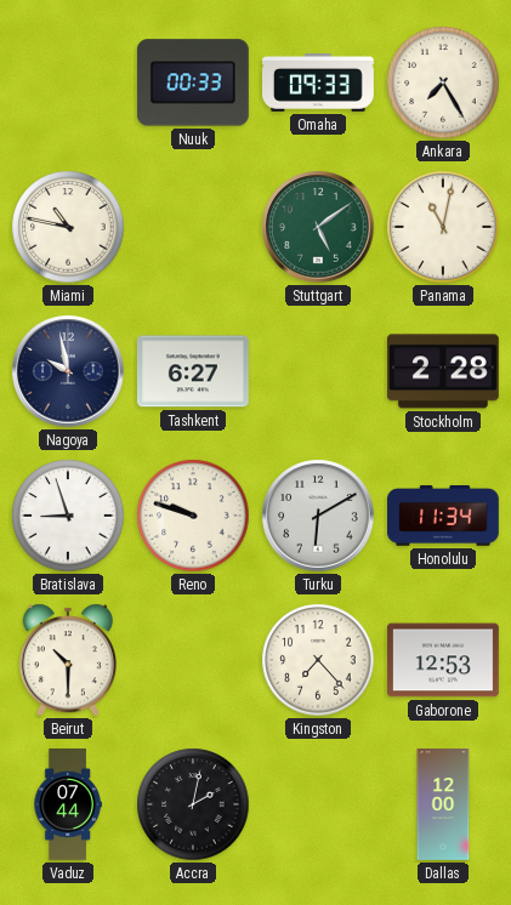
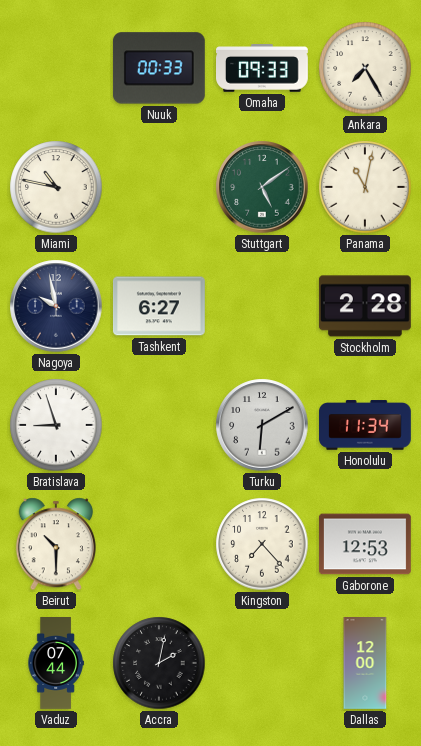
Reno: 9:48 -> none (193, 516)
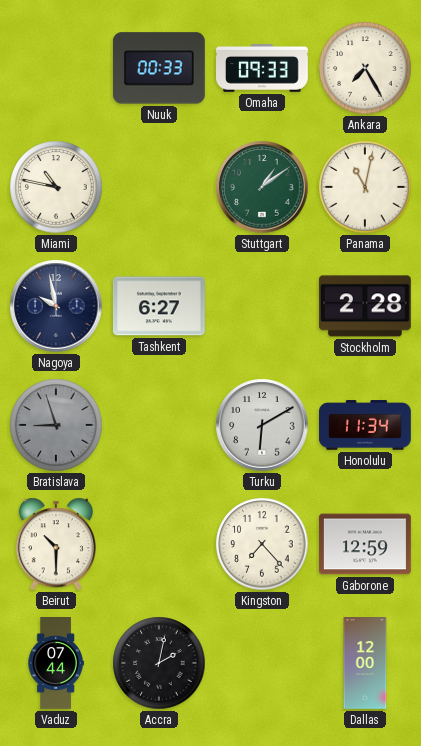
Stuttgart: 5:09 -> 1:09 (262, 187)
Bratislava dial: white -> grey (56, 425)
Gaborone: 12:53 -> 12:59 (365, 544)
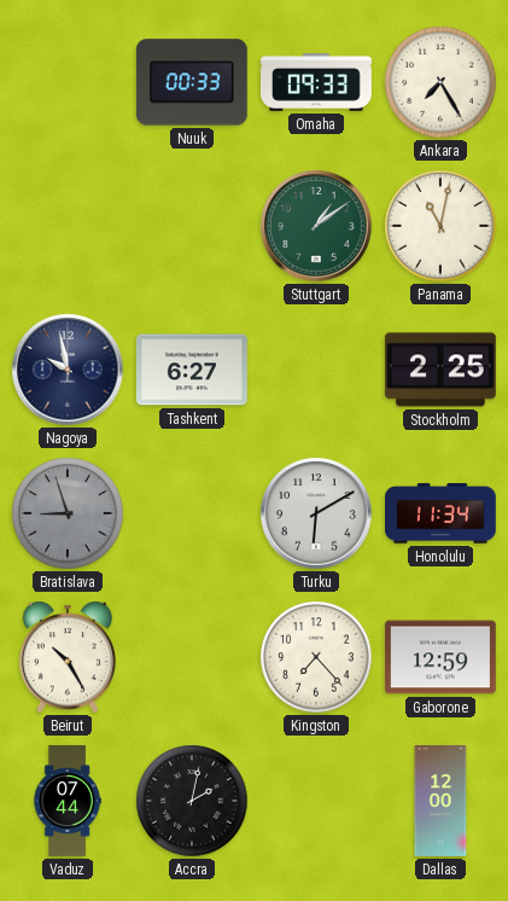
Miami: 10:47 -> none (56, 187)
Stockholm: 2:28 -> 2:25 (440, 370)
Beirut: 10:30 -> 10:25 (68, 657)
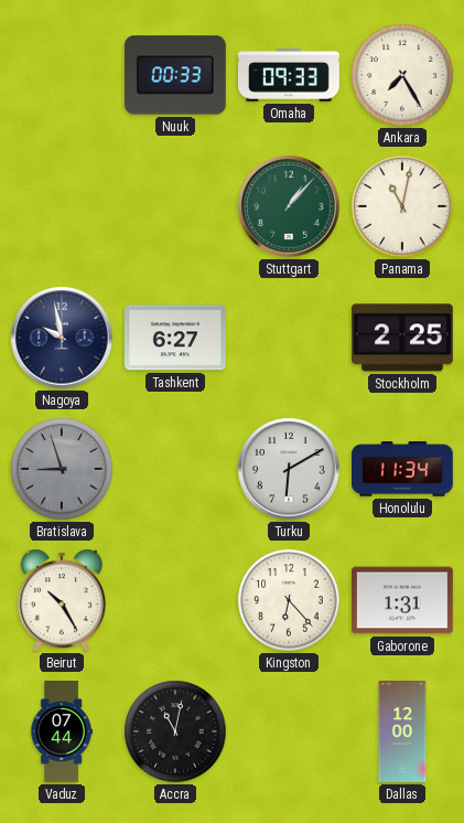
Stuttgart: 1:09 -> 1:07 (289, 206)
Kingston: 7:23 -> 6:23 (289, 600)
Gaborone: 12:59 -> 1:31 (402, 600)
Accra: 2:02 -> 11:02 (175, 731)
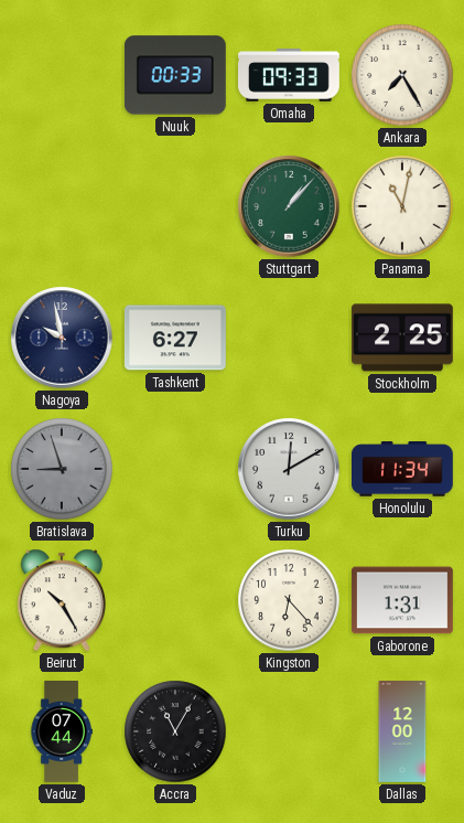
Turku: 6:10 -> 12:10 (289, 469)
Accra: 11:02 -> 11:05 (175, 731)
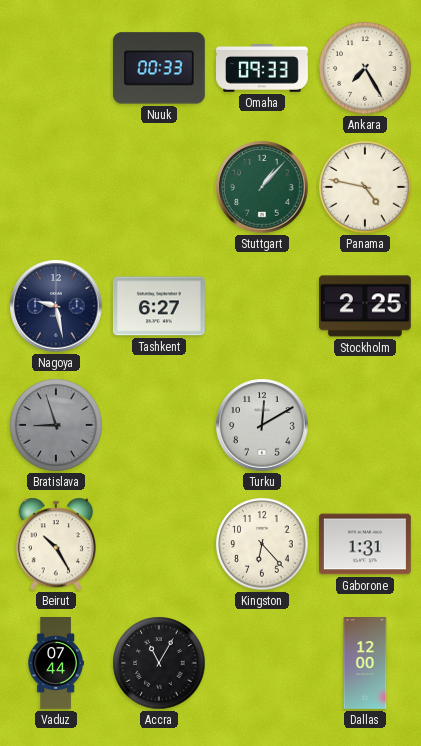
Panama: 11:02 -> 4:47 (365, 187)
Nagoya: 9:58 -> 9:28 (56, 306)
Honolulu: 11:34 -> none (403, 469)
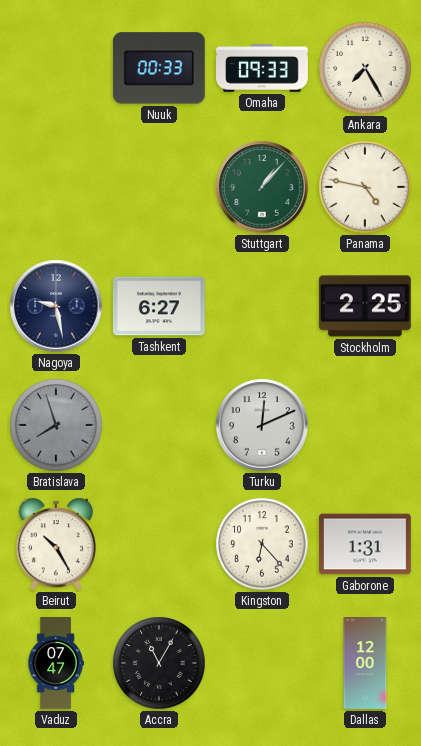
Bratislava: 8:57 -> 7:57 (56, 425)
Turku: 12:10 -> 12:11 (262, 425)
Vaduz: 07:44 -> 07:47 (56, 664)
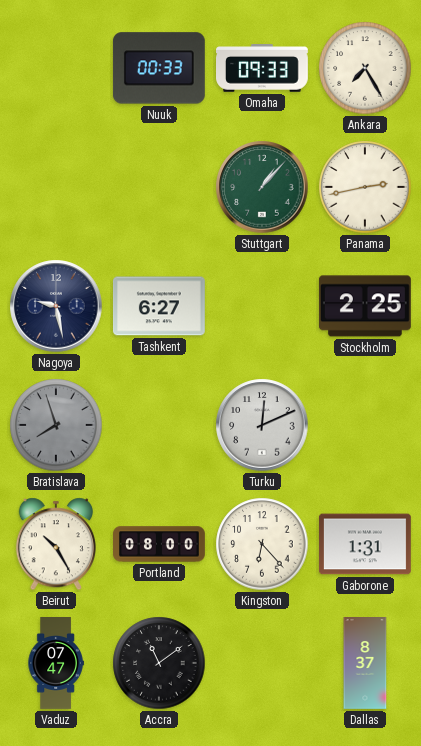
Panama: 4:47 -> 2:43 (365, 187)
Portland: none -> 08:00 (160, 544)
Accra: 11:05 -> 11:09 (159, 663)
Dallas: 12:00 -> 8:37 (365, 664)
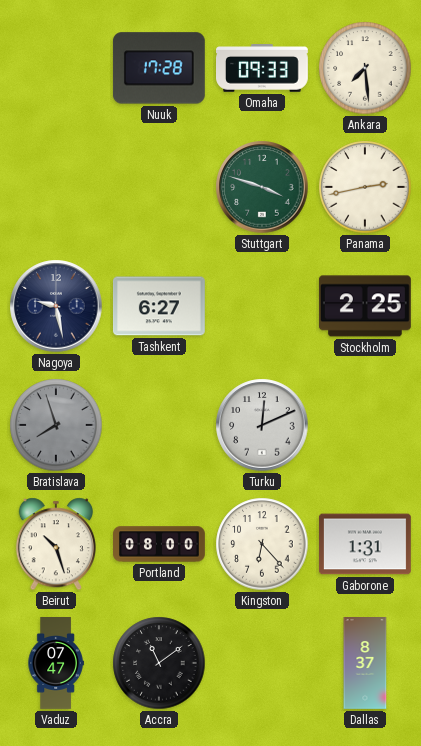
Nuuk: 00:33 -> 17:28 (159, 68)
Ankara: 7:25 -> 7:29 (365, 68)
Stuttgart: 1:07 -> 3:48 (262, 187)
Beirut: 10:25 -> 10:27 (56, 544)
